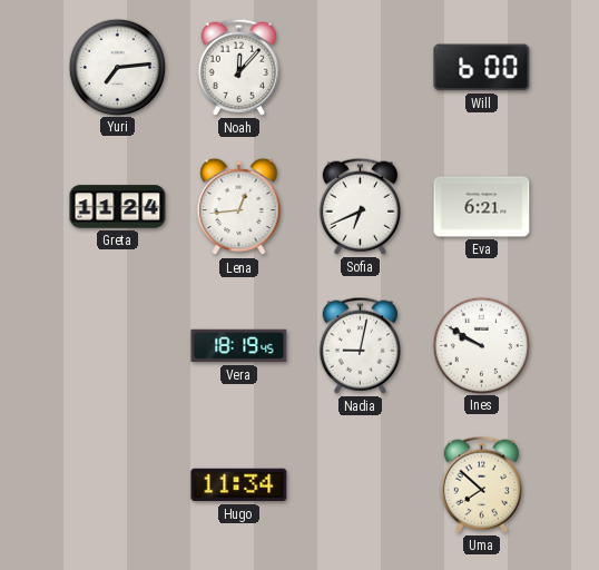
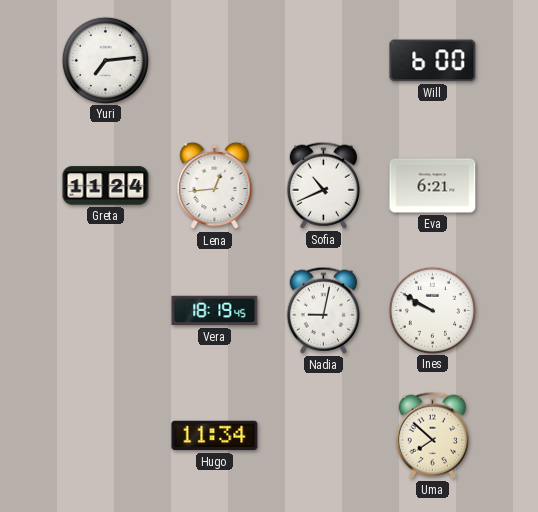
Noah: 12:07 -> none (238, 67)
Sofia: 6:41 -> 10:41 (323, 185)
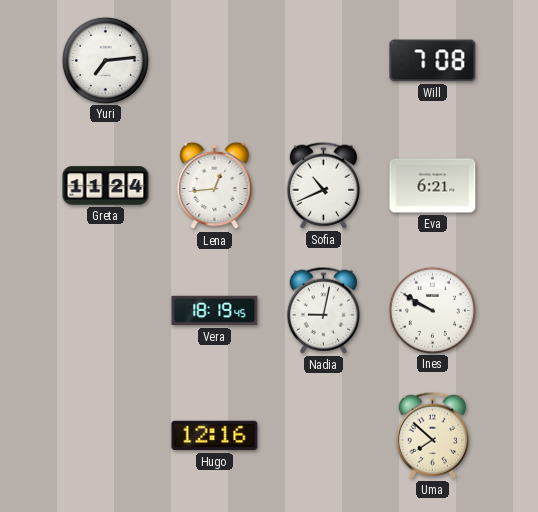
Will: 6:00 -> 7:08 (433, 61)
Hugo: 11:34 -> 12:16 (215, 436)
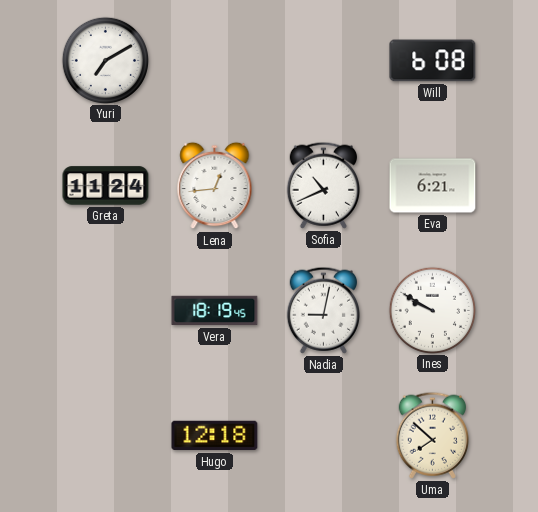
Yuri: 7:14 -> 7:10 (105, 60)
Will: 7:08 -> 6:08 (433, 61)
Hugo: 12:16 -> 12:18 (215, 436)
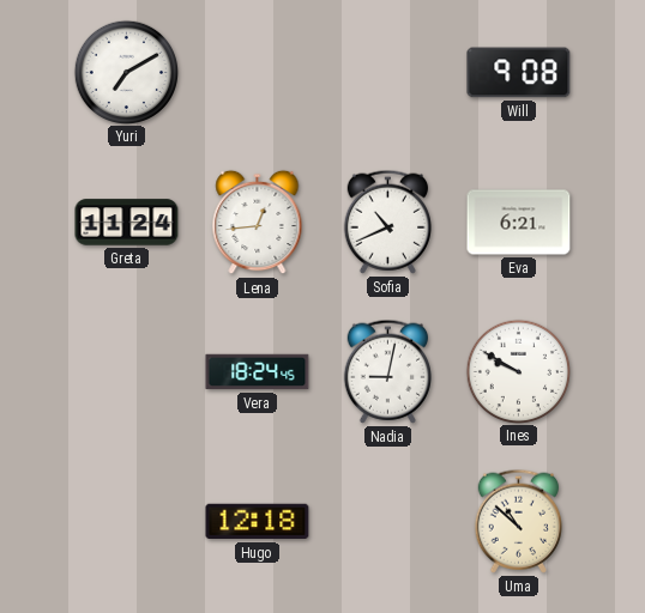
Will: 6:08 -> 9:08 (519, 73)
Vera: 18:19 -> 18:24 (258, 372)
Uma: 7:52 -> 10:52 (518, 521)
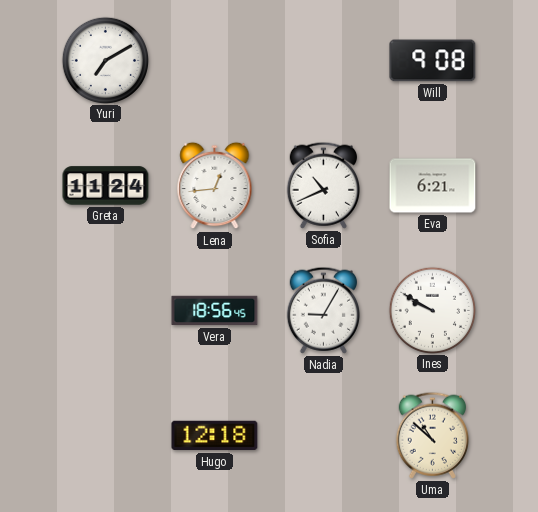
Vera: 18:24 -> 18:56 (215, 311)
Nadia: 9:02 -> 9:05 (323, 310)
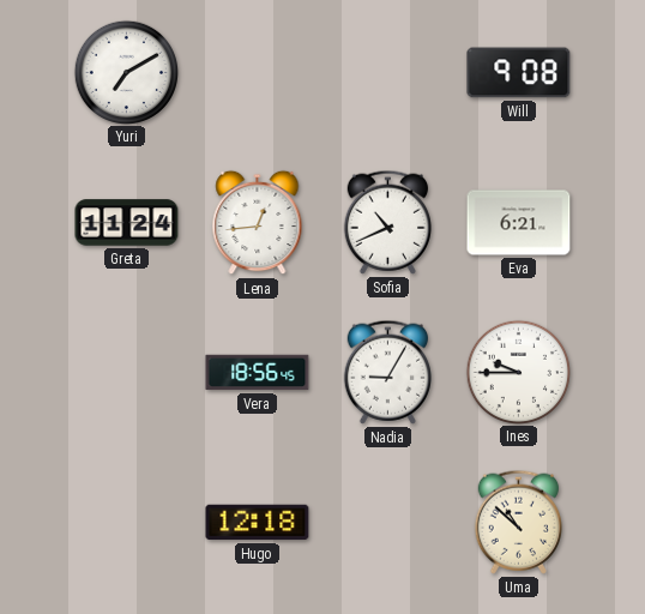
Ines: 9:50 -> 9:45 (518, 372)
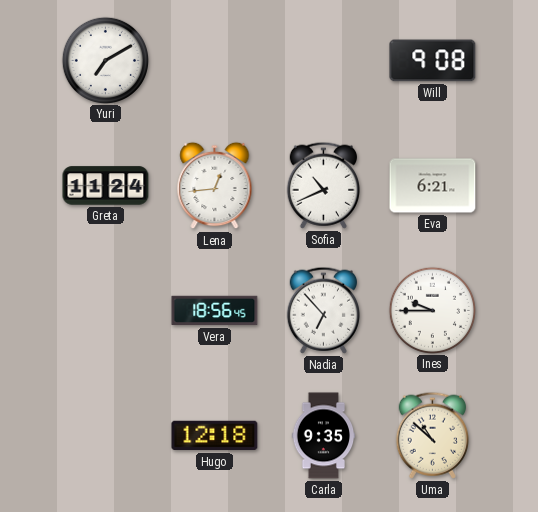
Nadia: 9:05 -> 6:53 (323, 310)
Carla: none -> 9:35 (324, 436)
